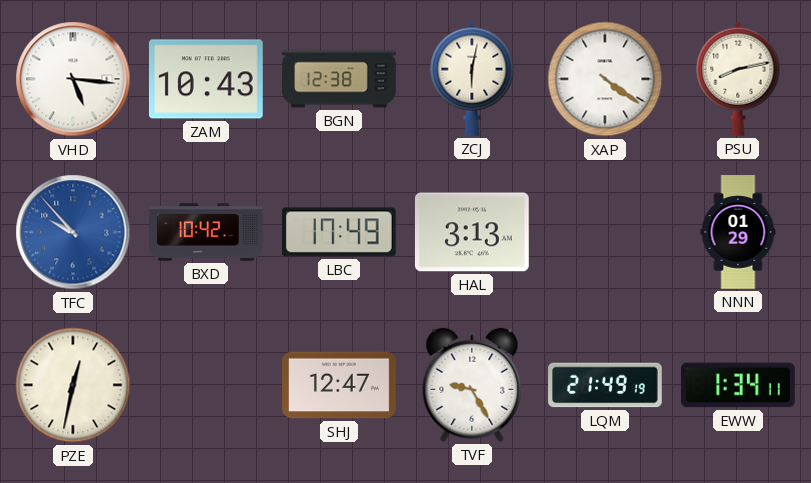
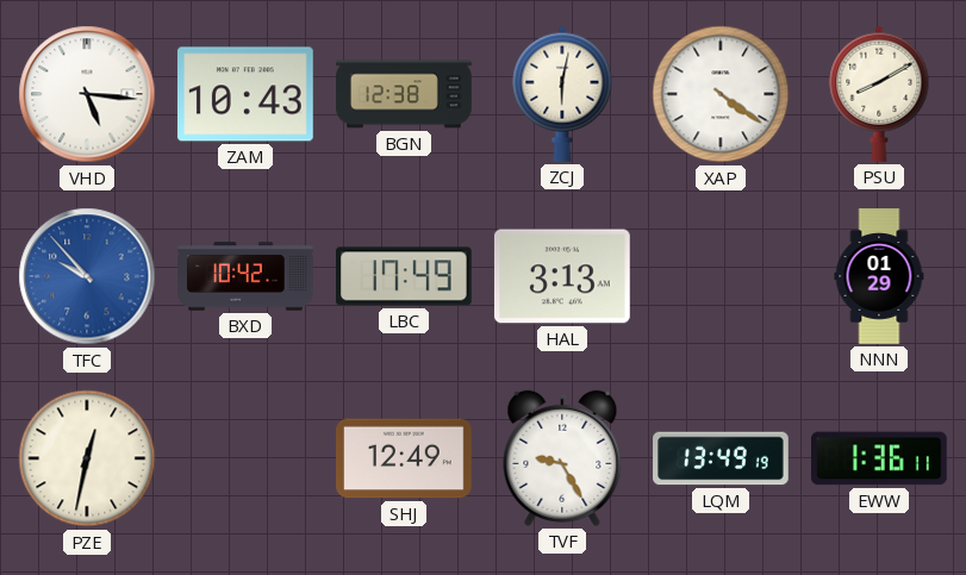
PSU: 8:13 -> 8:10 (879, 94)
SHJ: 12:47 -> 12:49 (405, 458)
LQM: 21:49 -> 13:49 (721, 458)
EWW: 1:34 -> 1:36 (880, 458)
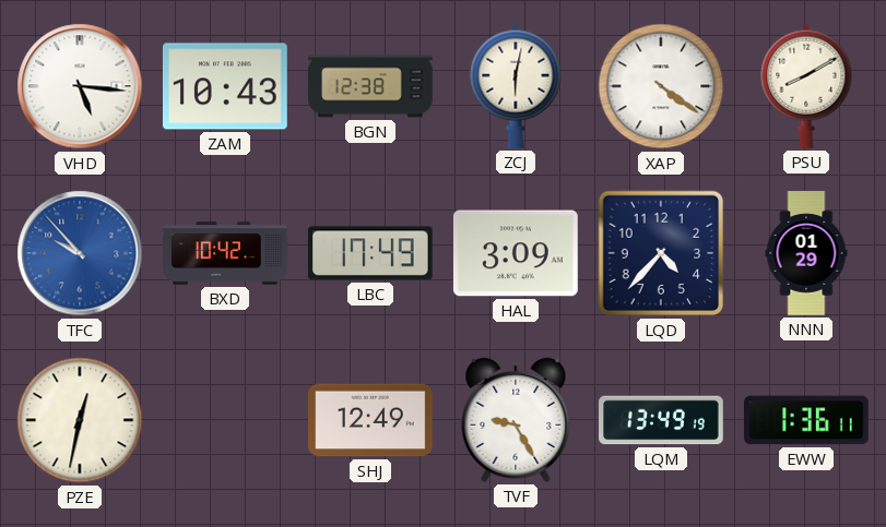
HAL: 3:13 -> 3:09 (516, 253)
LQD: none -> 4:37 (661, 253)
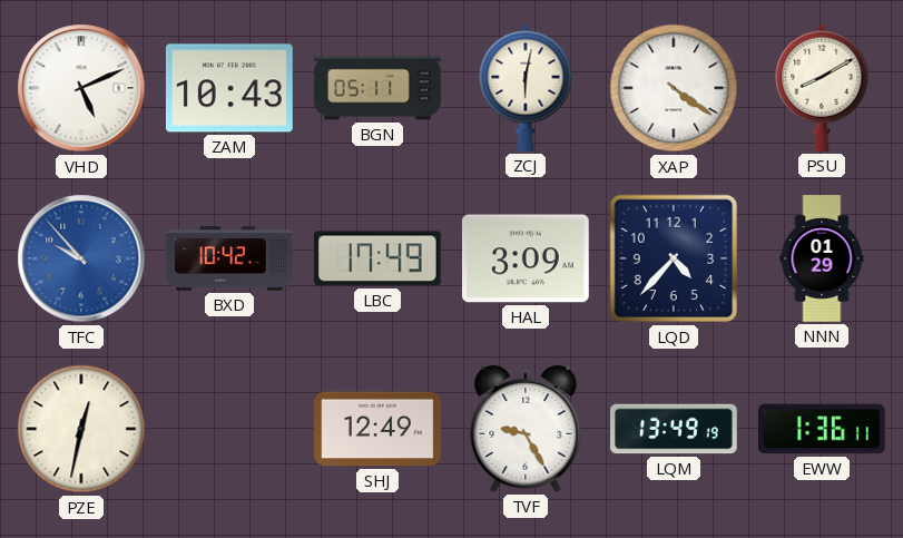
VHD: 5:16 -> 5:11 (81, 88)
BGN: 12:38 -> 05:11 (377, 88)
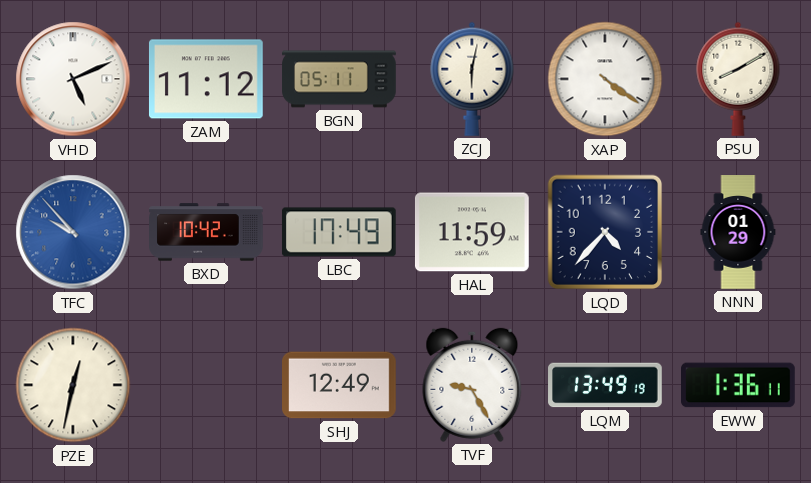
ZAM: 10:43 -> 11:12 (206, 79)
HAL: 3:09 -> 11:59 (472, 232)
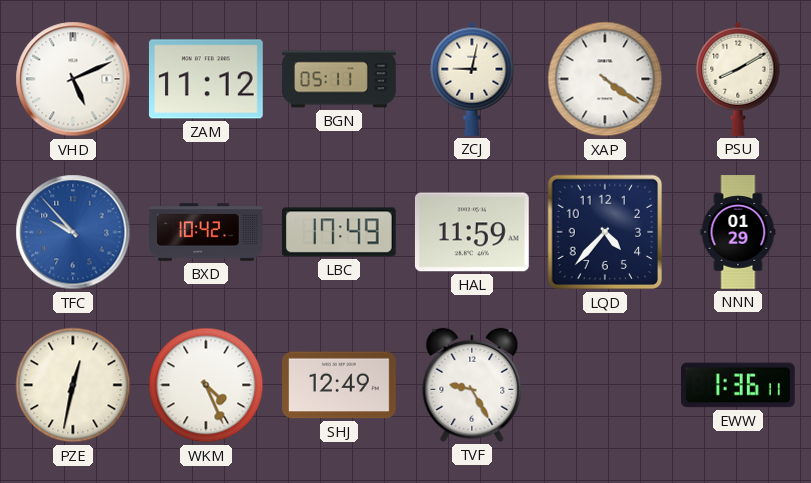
ZCJ: 6:02 -> 9:02 (472, 79)
WKM: none -> 4:26 (206, 385)
LQM: 13:49 -> none (605, 385)
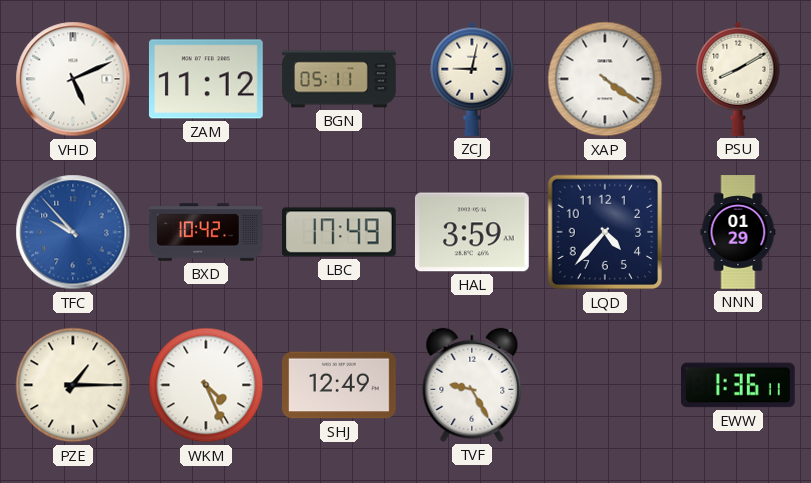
HAL: 11:59 -> 3:59 (472, 232)
PZE: 12:32 -> 1:15 (73, 385)
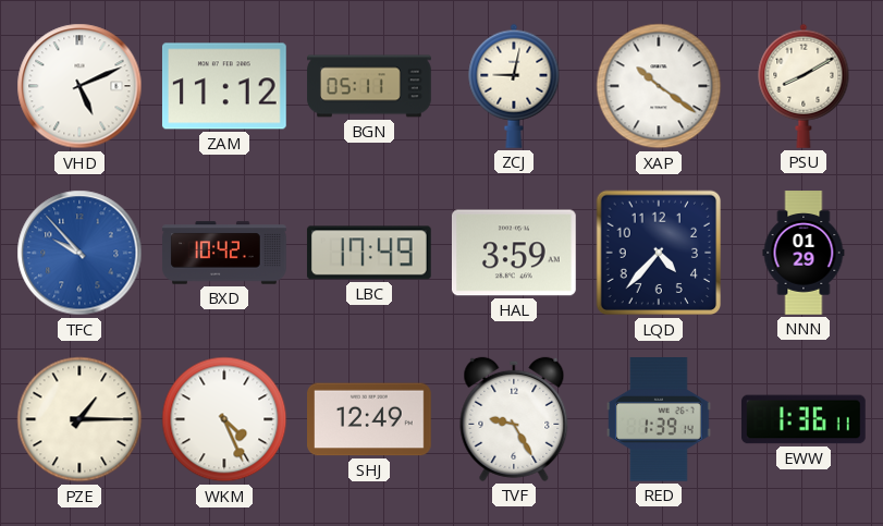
XAP: 4:21 -> 10:21 (659, 86)
RED: none -> 1:39 (660, 420)
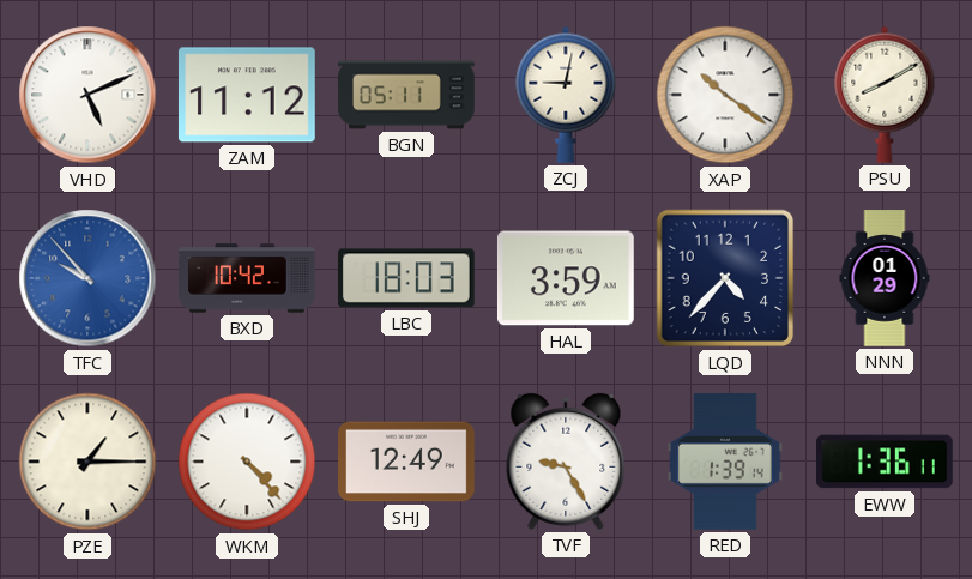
LBC: 17:49 -> 18:03 (406, 278)
WKM: 4:26 -> 4:23 (247, 462)
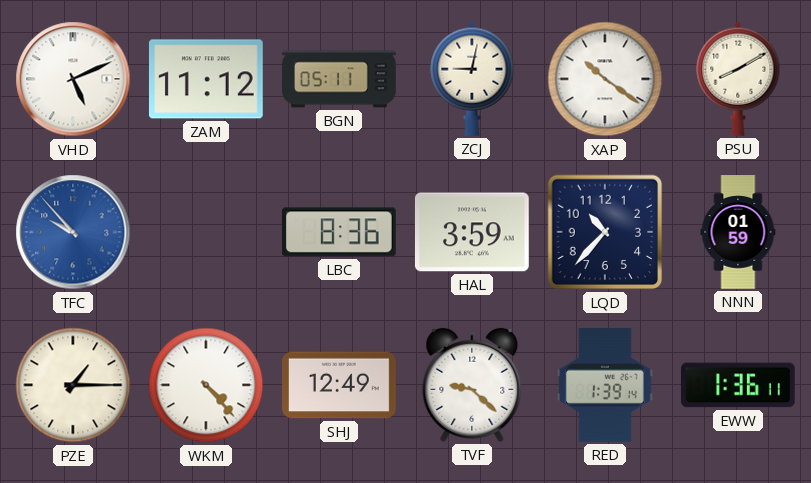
BXD: 10:42 -> none (247, 278)
LBC: 18:03 -> 8:36 (339, 232)
LQD: 4:37 -> 10:37 (605, 232)
NNN: 01:29 -> 01:59 (738, 232)
TVF: 9:25 -> 9:22 (472, 385)
